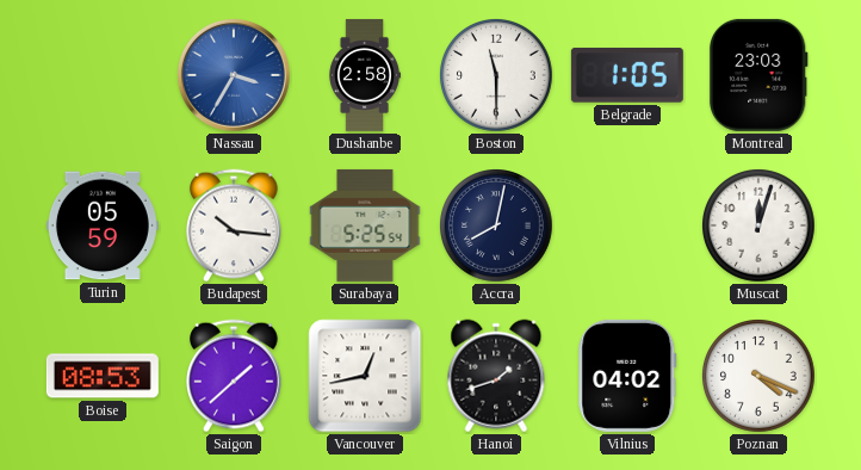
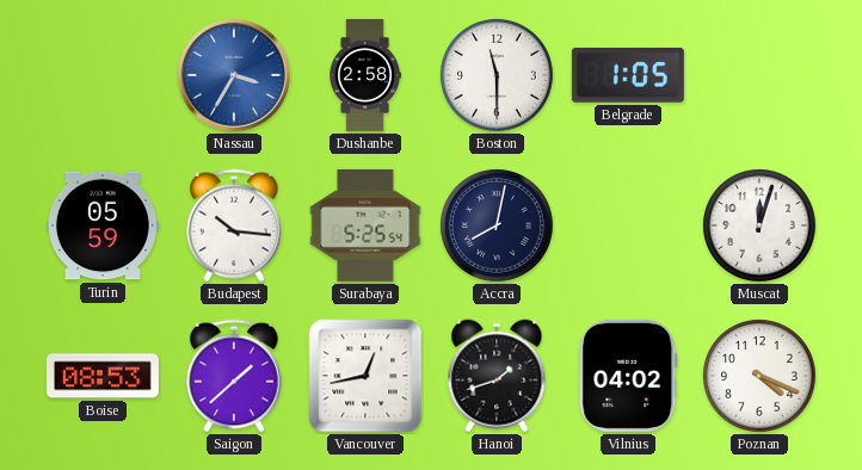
Montreal: 23:03 -> none (758, 75)
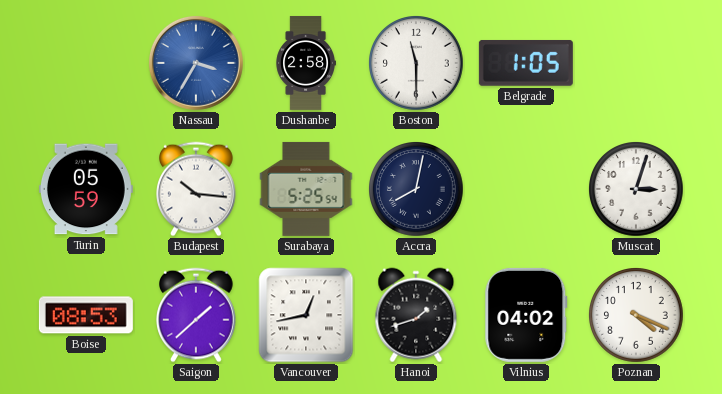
Muscat: 12:03 -> 3:03 (637, 190)
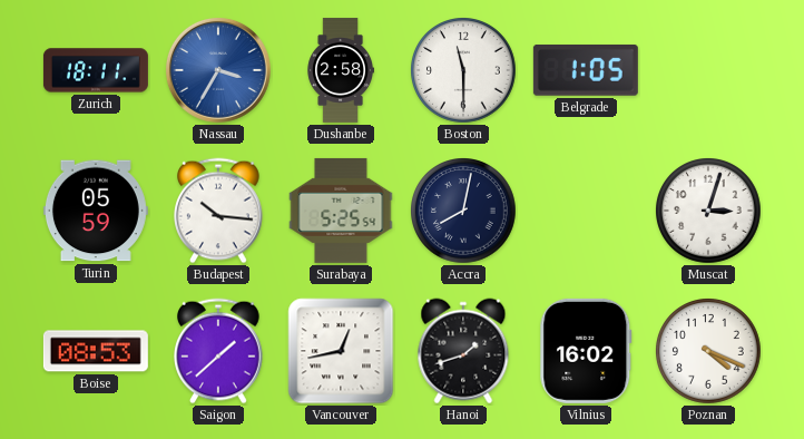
Zurich: none -> 18:11 (96, 70)
Vilnius: 04:02 -> 16:02 (586, 351)
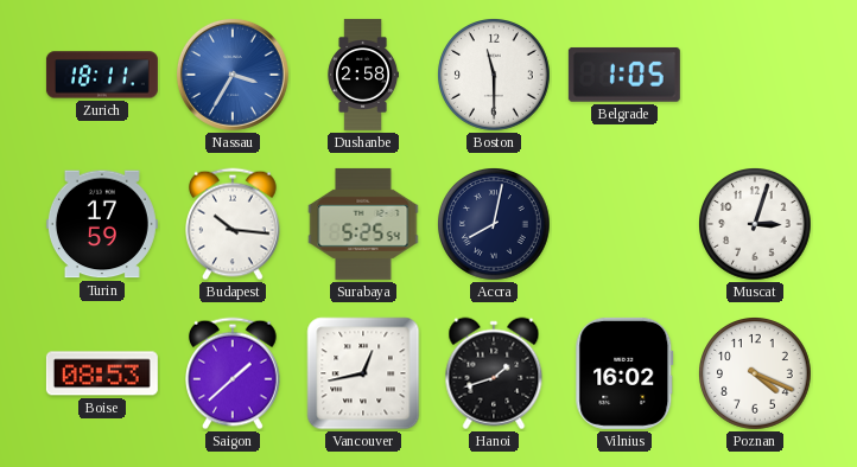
Turin: 05:59 -> 17:59 (102, 224)
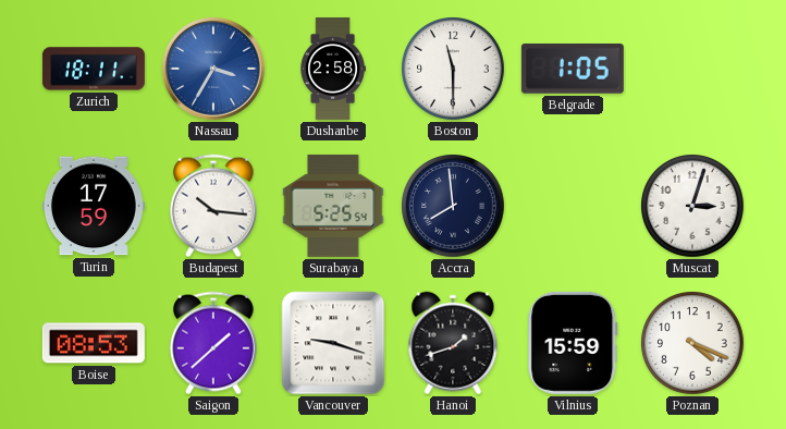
Accra: 8:02 -> 7:59 (454, 207)
Vancouver: 12:43 -> 9:18 (333, 343)
Vilnius: 16:02 -> 15:59 (573, 343)
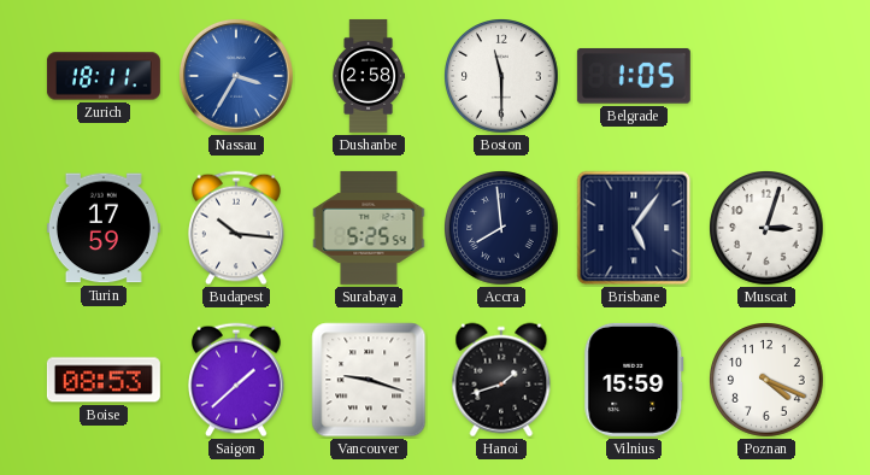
Brisbane: none -> 5:06 (634, 228)
